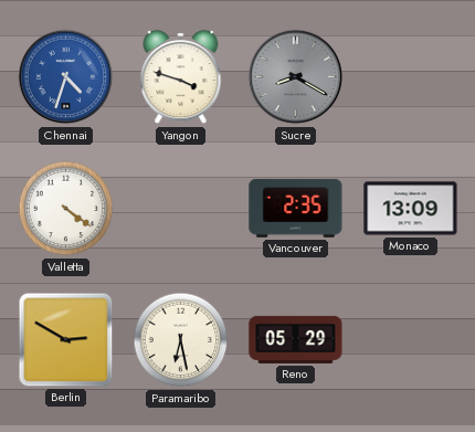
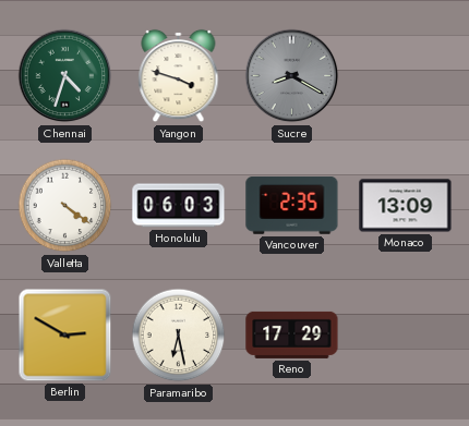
Chennai dial: blue -> green (65, 76)
Honolulu: none -> 06:03 (179, 206)
Reno: 05:29 -> 17:29 (292, 334)
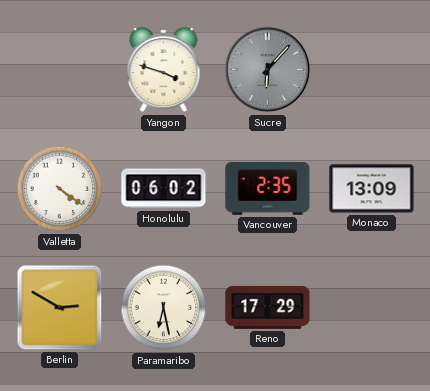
Chennai: 4:33 -> none (65, 76)
Sucre: 8:20 -> 6:07 (268, 70)
Honolulu: 06:03 -> 06:02 (164, 189)
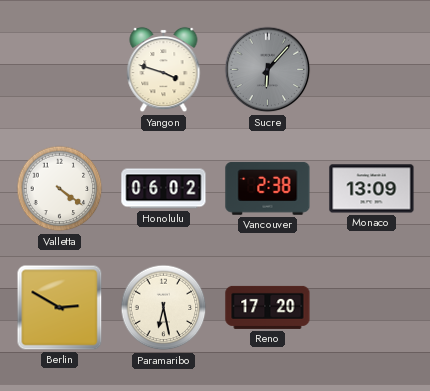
Vancouver: 2:35 -> 2:38 (268, 188)
Reno: 17:29 -> 17:20 (268, 307)
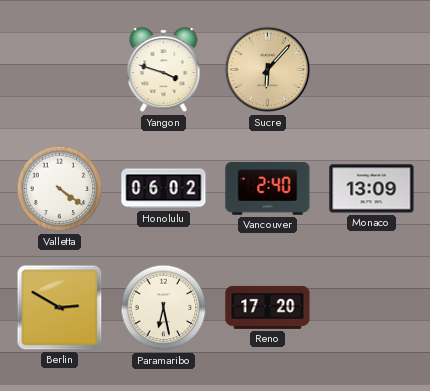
Sucre dial: grey -> champagne (268, 70)
Vancouver: 2:38 -> 2:40 (268, 188)
